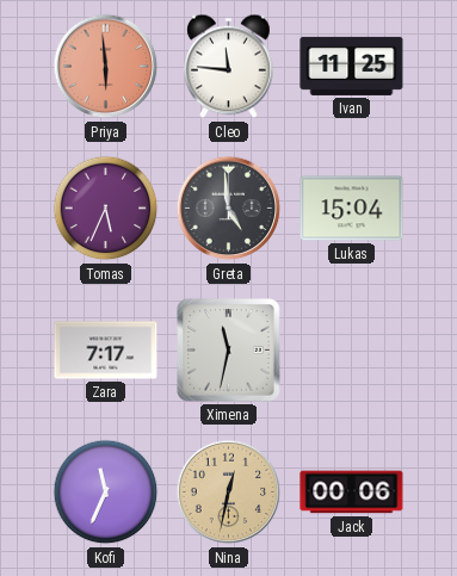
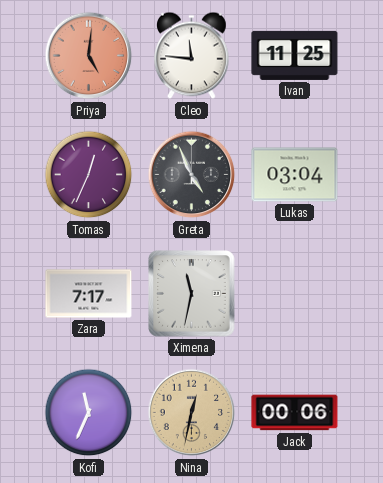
Priya: 5:59 -> 5:01 (89, 56)
Tomas: 5:34 -> 12:34 (89, 175)
Greta: 4:59 -> 4:56 (192, 175)
Lukas: 15:04 -> 03:04 (295, 175)
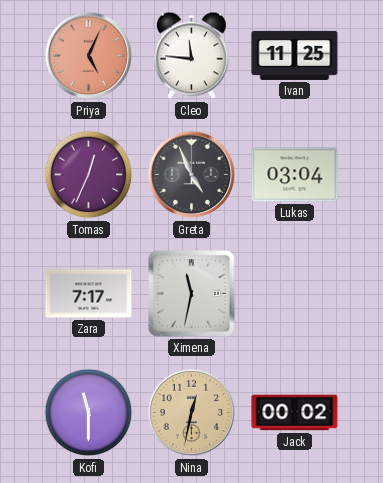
Priya: 5:01 -> 5:04 (89, 56)
Kofi: 11:34 -> 11:30 (89, 413)
Jack: 00:06 -> 00:02 (295, 413)
